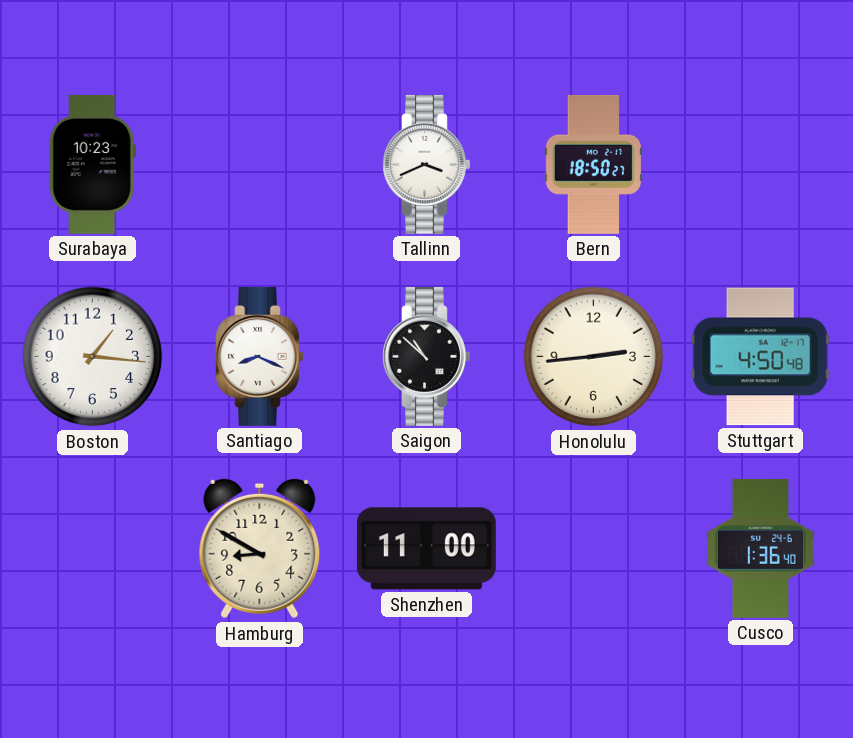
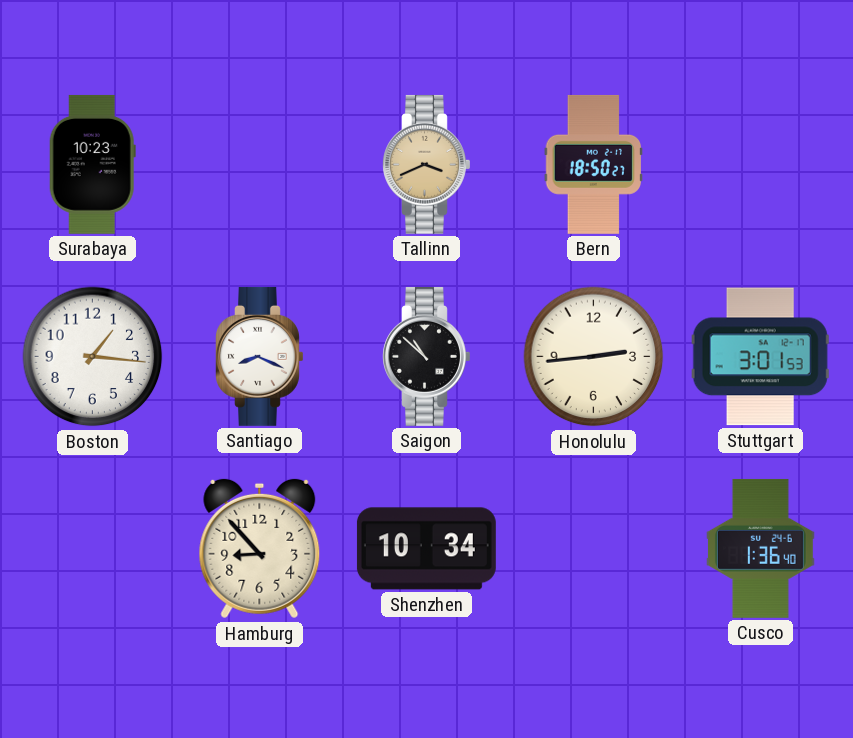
Tallinn dial: white -> champagne (427, 164)
Stuttgart: 4:50 -> 3:01 (760, 357)
Hamburg: 8:50 -> 8:53 (260, 549)
Shenzhen: 11:00 -> 10:34 (426, 549)
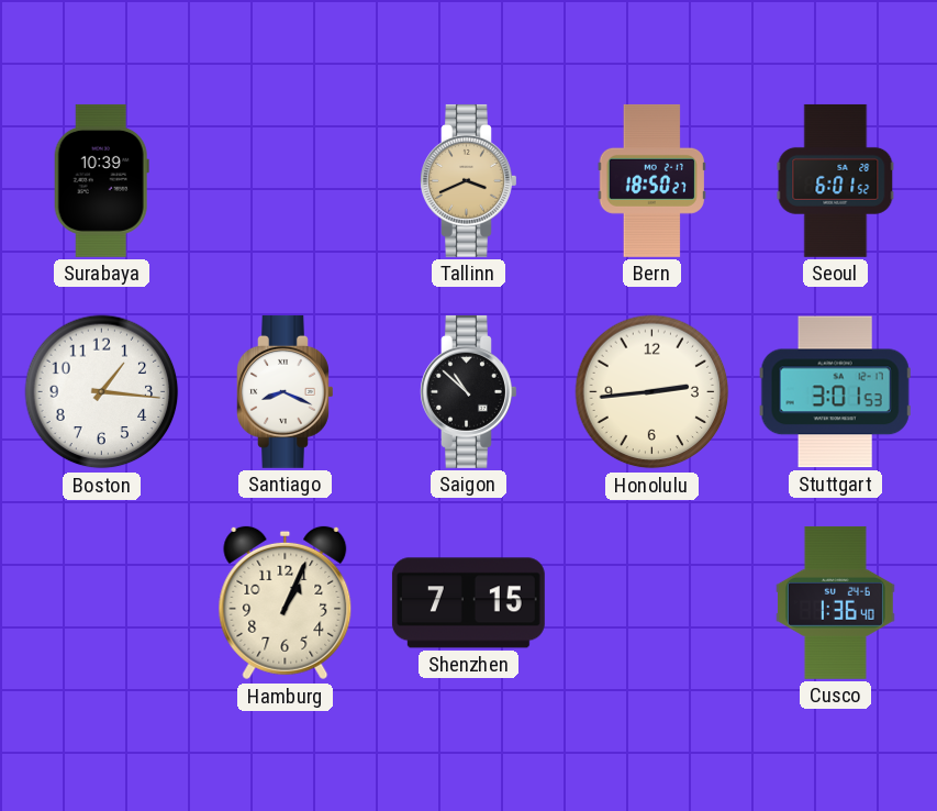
Surabaya: 10:23 -> 10:39 (101, 180)
Seoul: none -> 6:01 (836, 180)
Hamburg: 8:53 -> 1:04 (286, 603)
Shenzhen: 10:34 -> 7:15 (468, 603)
